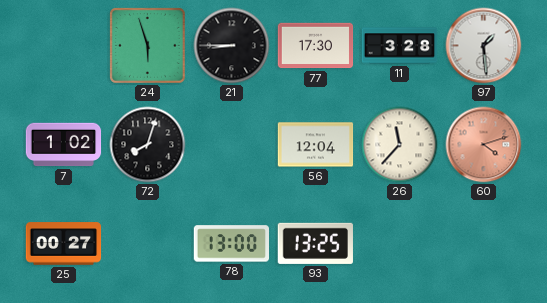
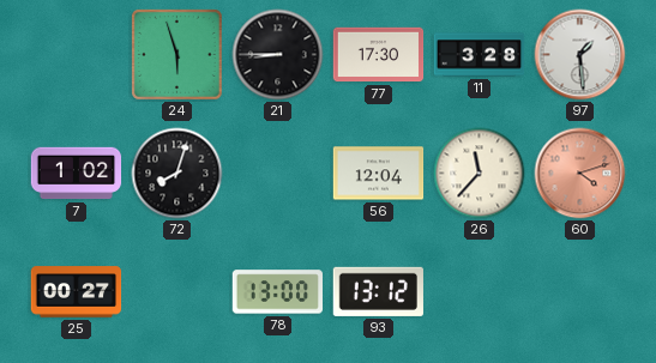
93: 13:25 -> 13:12 (378, 291)
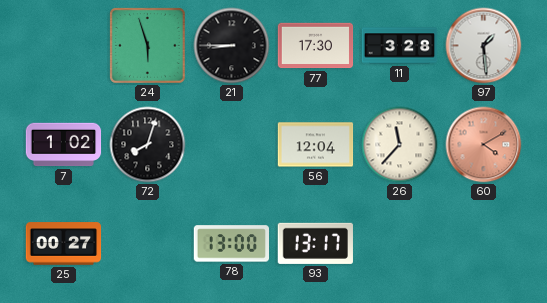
60: 4:12 -> 4:10 (484, 145)
93: 13:12 -> 13:17 (315, 243)
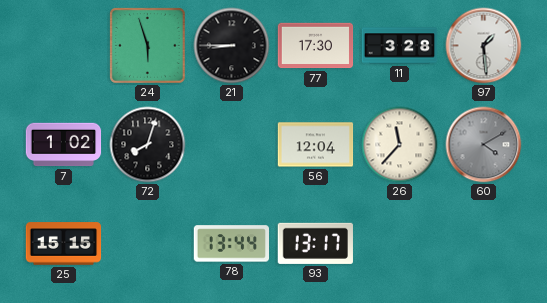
60 dial: salmon -> grey (484, 145)
25: 00:27 -> 15:15 (64, 244)
78: 13:00 -> 13:44 (231, 244)
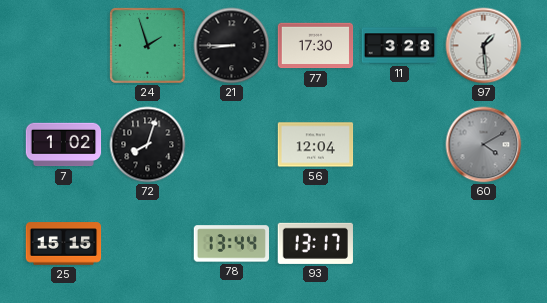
24: 5:57 -> 1:57 (147, 45)
26: 11:37 -> none (400, 145)
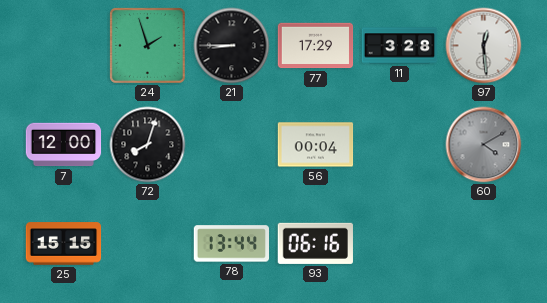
77: 17:30 -> 17:29 (316, 46)
97: 1:29 -> 12:29 (484, 46)
7: 1:02 -> 12:00 (64, 145)
56: 12:04 -> 00:04 (316, 145)
93: 13:17 -> 06:16 (315, 243)
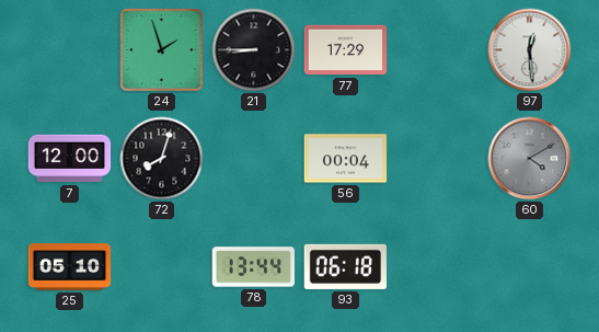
11: 3:28 -> none (400, 46)
25: 15:15 -> 05:10 (70, 267)
93: 06:16 -> 06:18 (345, 266)
